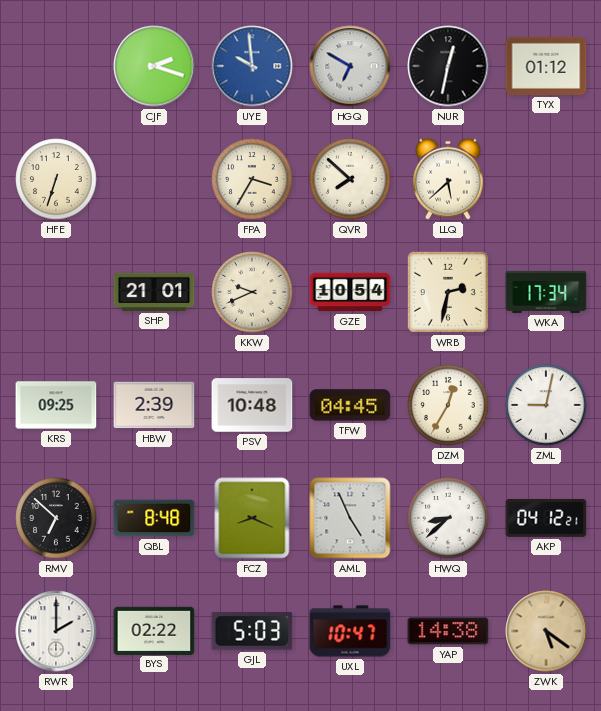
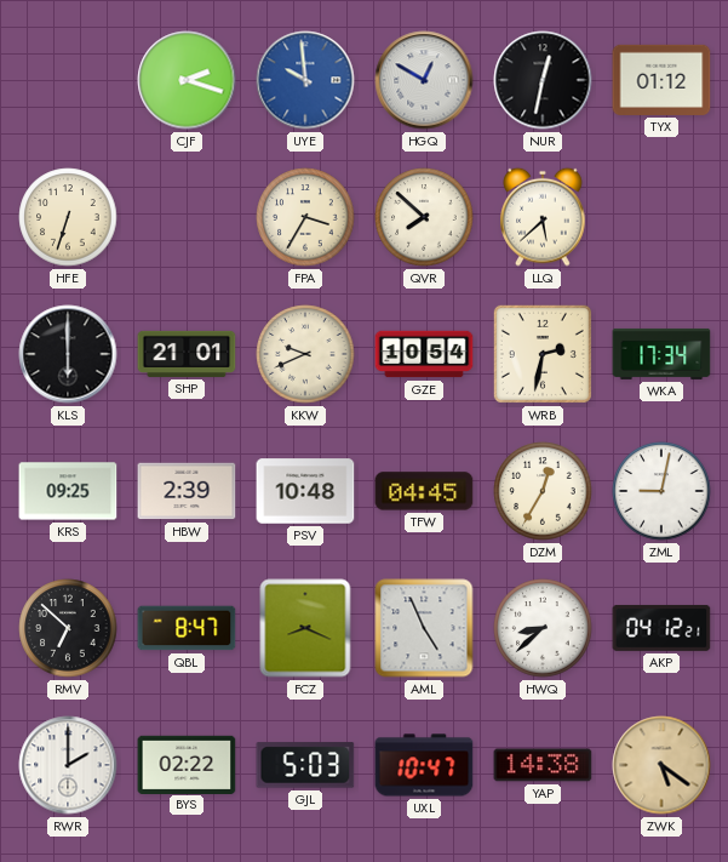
HGQ: 6:50 -> 12:50 (424, 80)
KLS: none -> 6:00 (68, 354)
QBL: 8:48 -> 8:47 (187, 628)
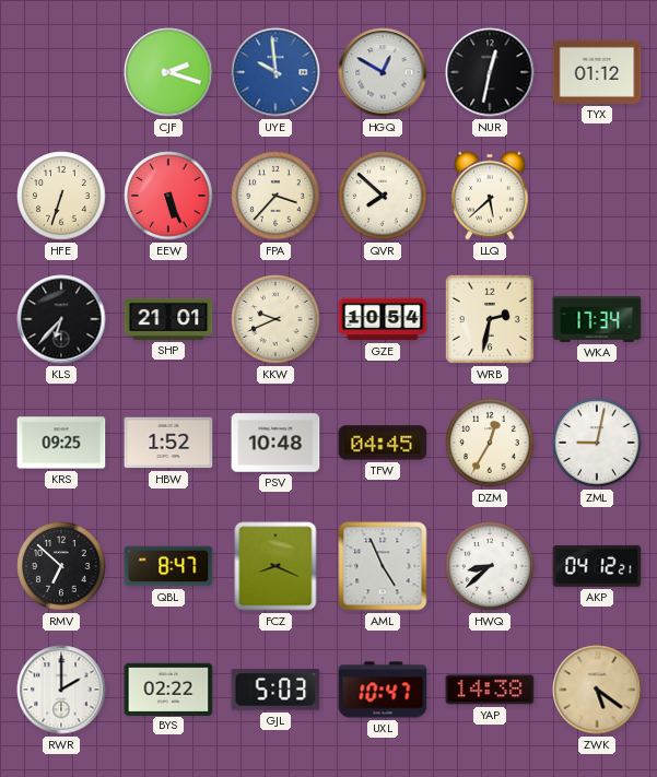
EEW: none -> 5:26 (168, 196)
FPA: 3:35 -> 3:37 (275, 196)
KLS: 6:00 -> 6:37 (61, 319)
HBW: 2:39 -> 1:52 (168, 443)
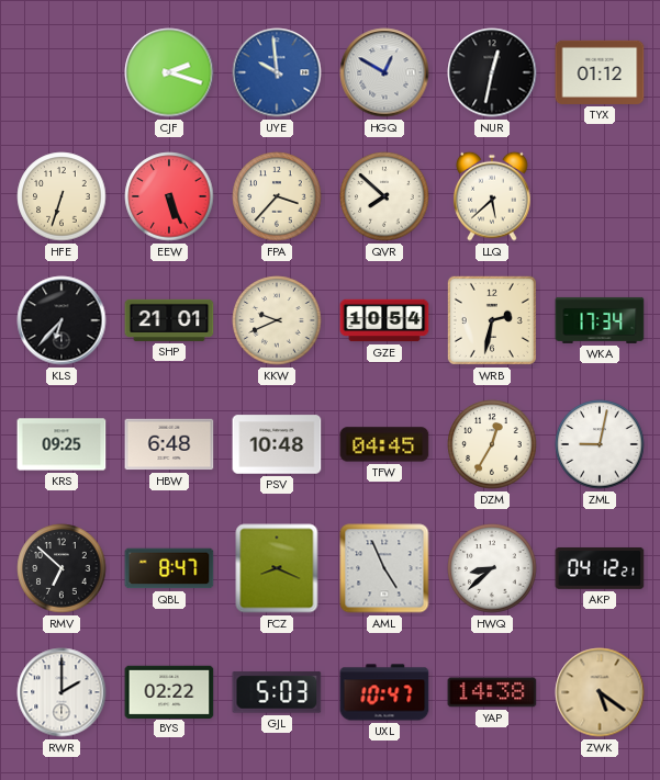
HBW: 1:52 -> 6:48 (169, 444)
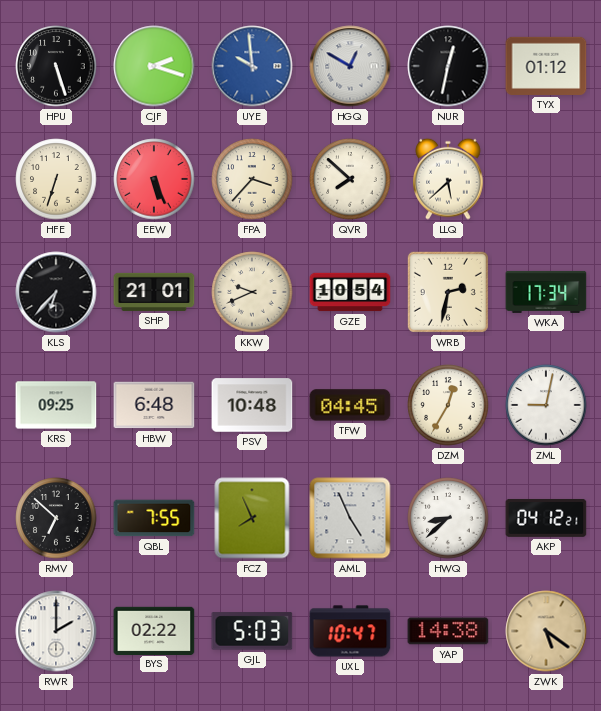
HPU: none -> 5:27 (56, 66)
QBL: 8:47 -> 7:55 (154, 518)
FCZ: 8:19 -> 7:56 (252, 518)
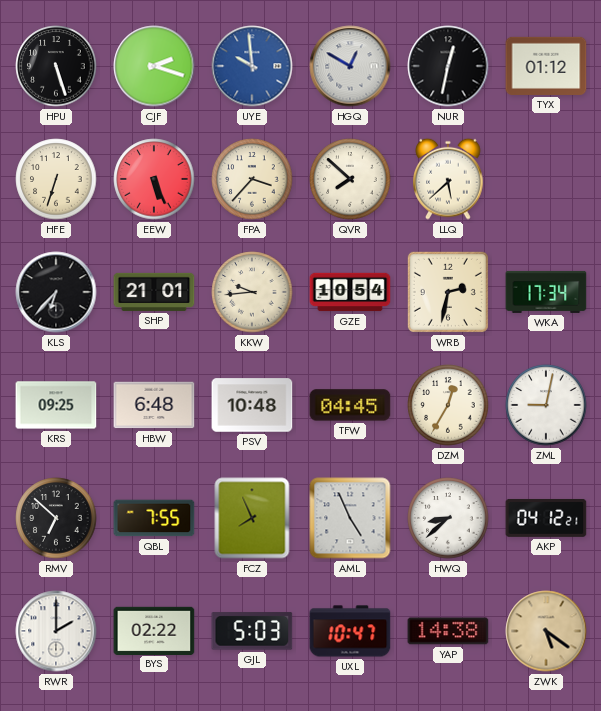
KKW: 9:41 -> 9:44 (252, 292)
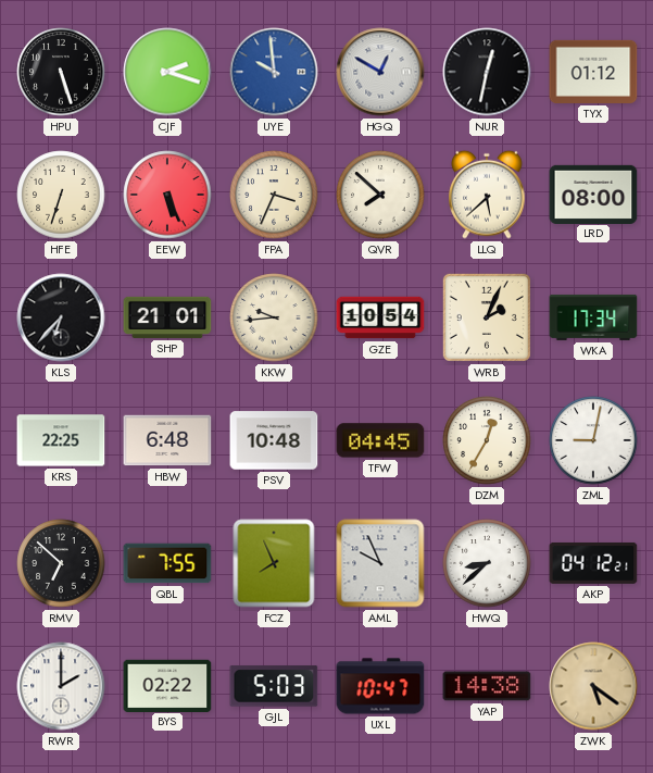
FPA: 3:37 -> 3:34 (274, 195)
LRD: none -> 08:00 (593, 194)
WRB: 2:32 -> 2:04 (487, 317)
KRS: 09:25 -> 22:25 (61, 440)
AML: 4:56 -> 9:56 (380, 563)
